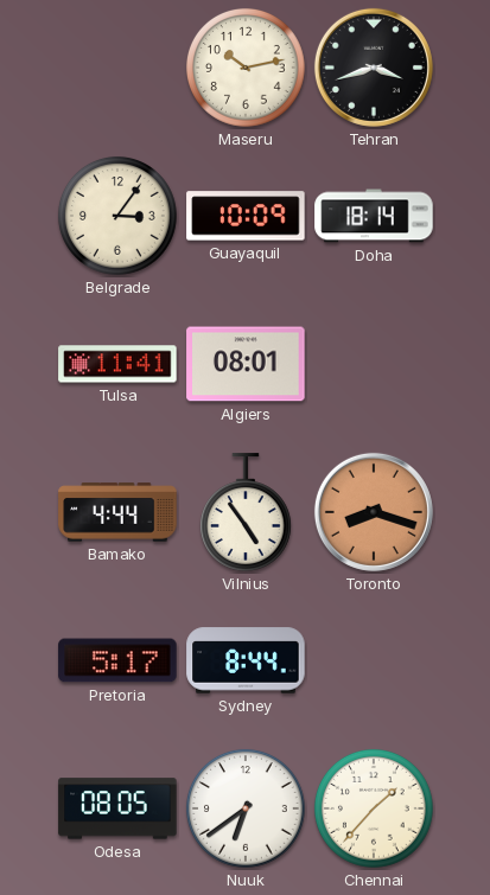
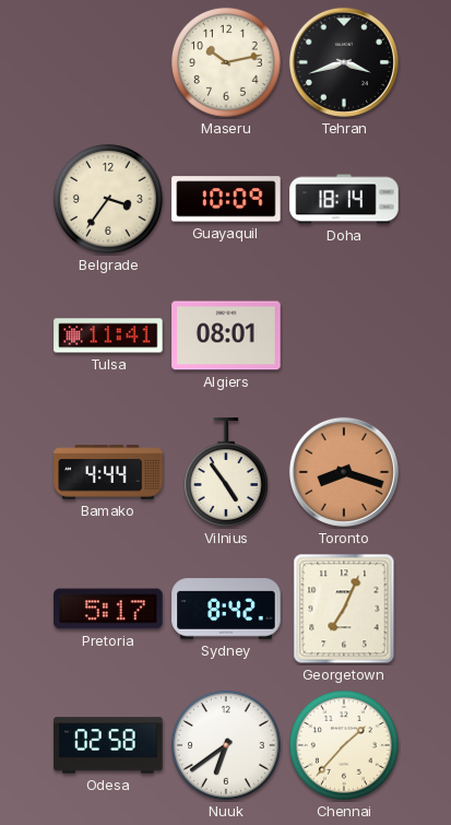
Belgrade: 3:06 -> 3:36 (108, 199)
Sydney: 8:44 -> 8:42 (226, 609)
Georgetown: none -> 7:04 (344, 609)
Odesa: 08:05 -> 02:58 (108, 745)
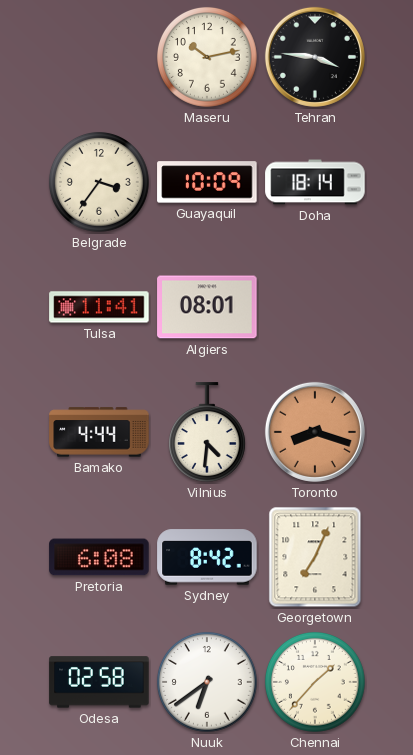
Tehran: 3:42 -> 3:46 (315, 57)
Vilnius: 4:54 -> 4:31 (207, 432)
Pretoria: 5:17 -> 6:08 (99, 557)
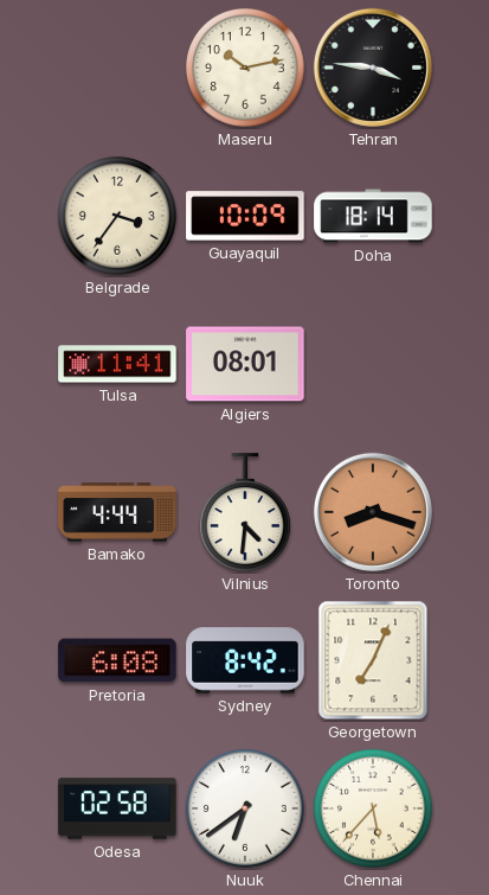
Chennai: 1:37 -> 5:37 (373, 808)
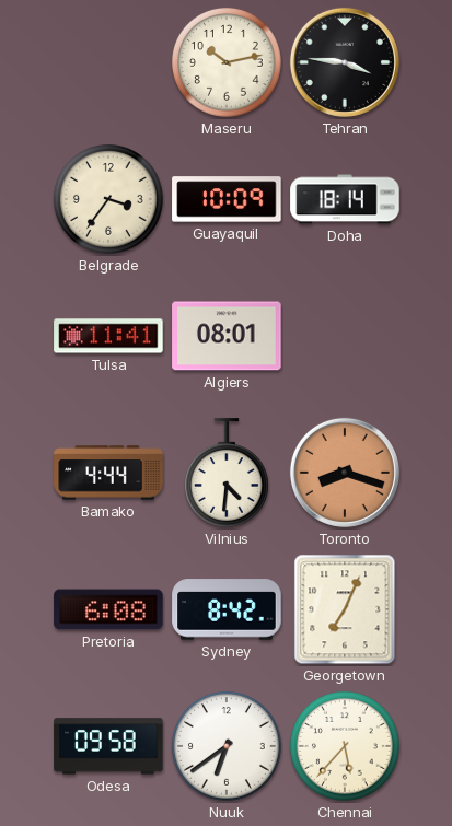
Odesa: 02:58 -> 09:58 (108, 746)
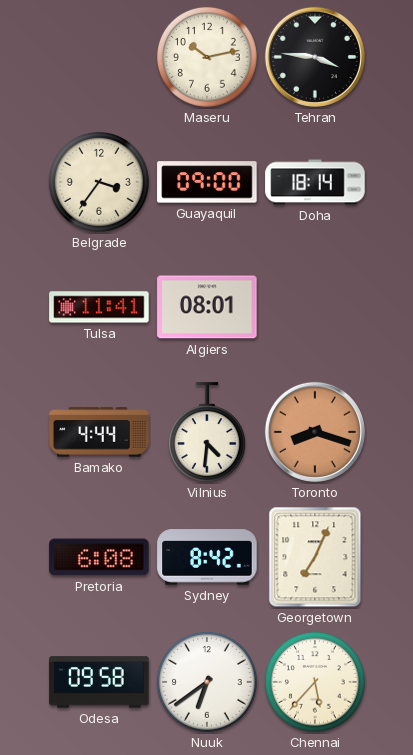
Guayaquil: 10:09 -> 09:00 (207, 182)
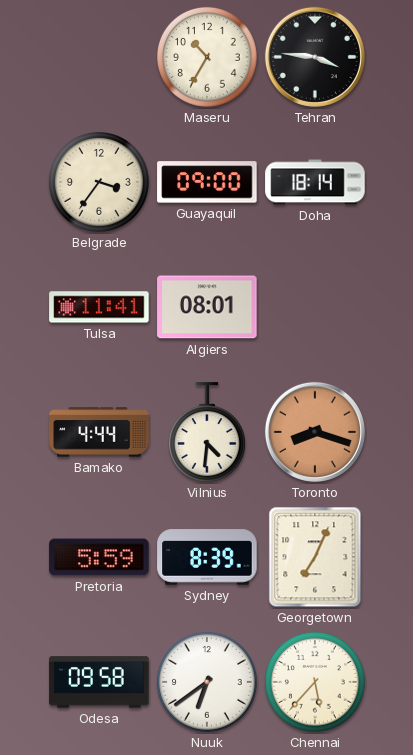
Maseru: 10:13 -> 10:35 (207, 57)
Pretoria: 6:08 -> 5:59 (99, 557)
Sydney: 8:42 -> 8:39 (207, 557)
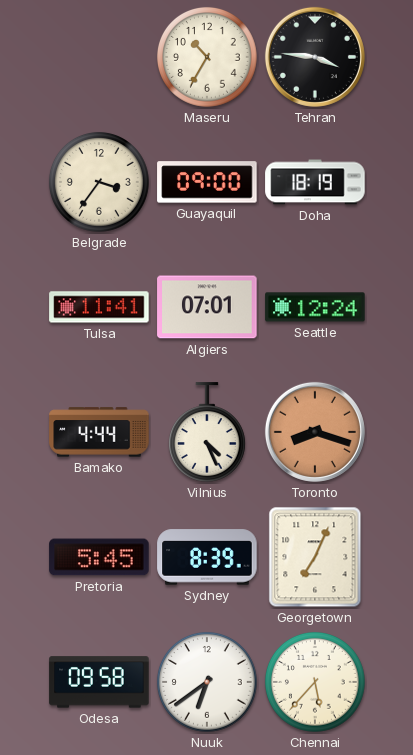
Doha: 18:14 -> 18:19 (315, 182)
Algiers: 08:01 -> 07:01 (207, 307)
Seattle: none -> 12:24 (315, 307)
Vilnius: 4:31 -> 4:26 (207, 432)
Pretoria: 5:59 -> 5:45 (99, 557)
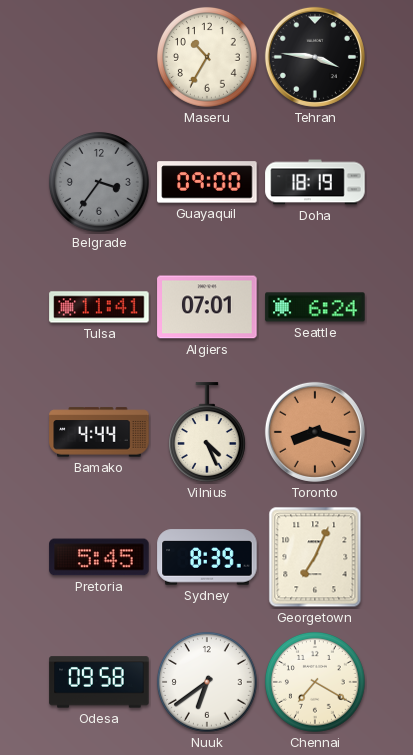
Belgrade dial: cream -> grey (99, 182)
Seattle: 12:24 -> 6:24 (315, 307)
Chennai: 5:37 -> 7:20 (315, 682)
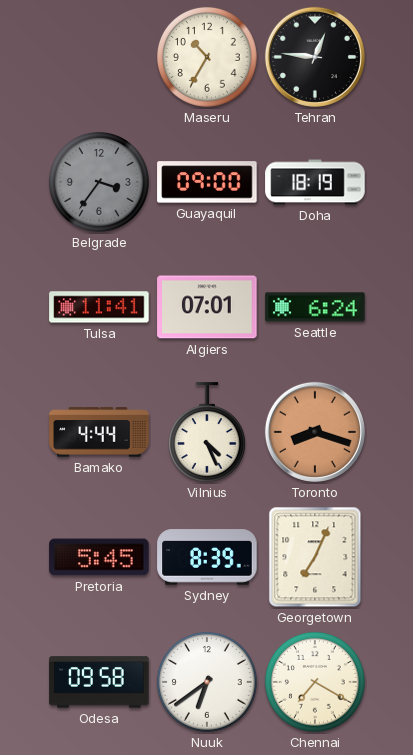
Tehran: 3:46 -> 12:46 (315, 57)
